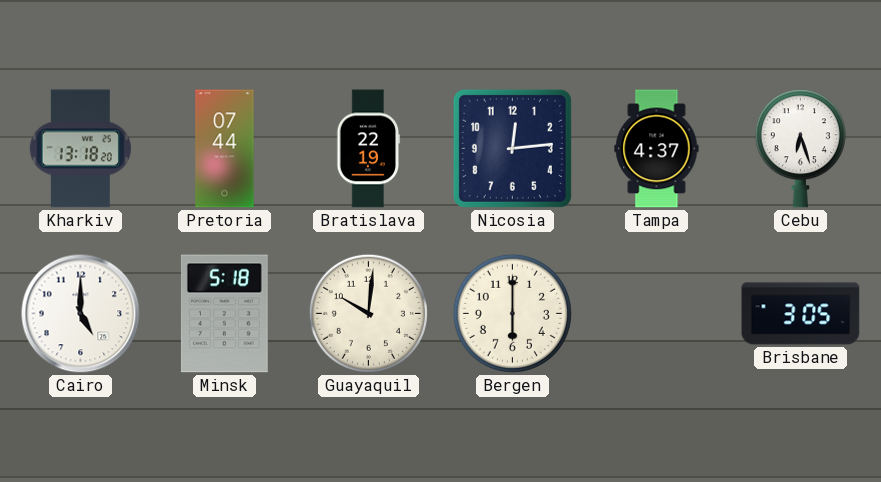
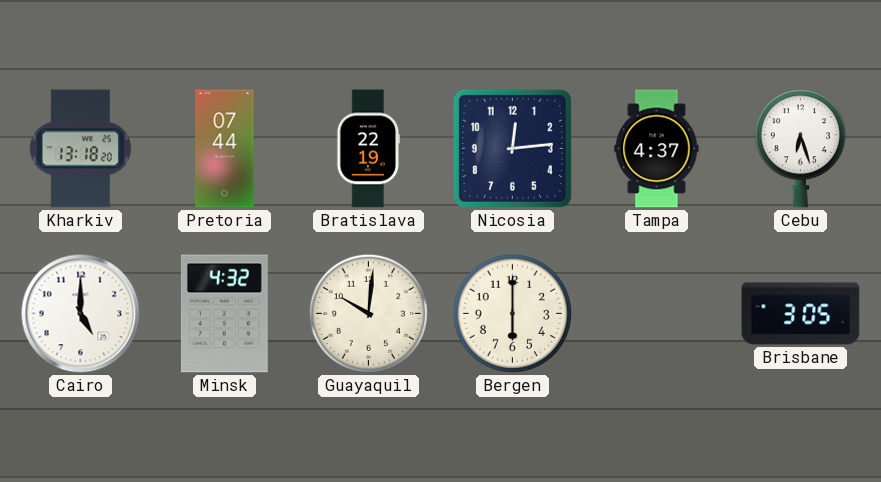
Minsk: 5:18 -> 4:32 (224, 314)
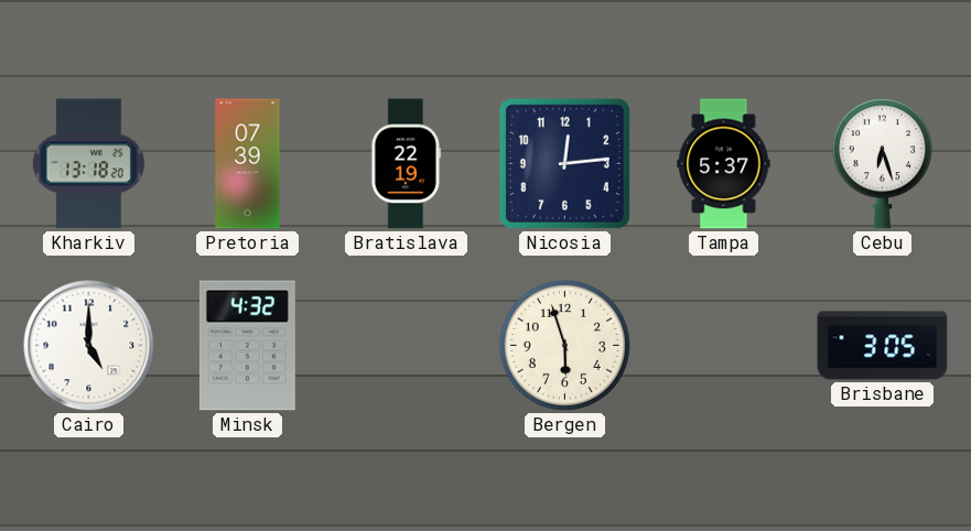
Pretoria: 07:44 -> 07:39 (248, 164)
Tampa: 4:37 -> 5:37 (724, 164)
Guayaquil: 10:01 -> none (368, 313)
Bergen: 6:00 -> 5:57 (564, 345)
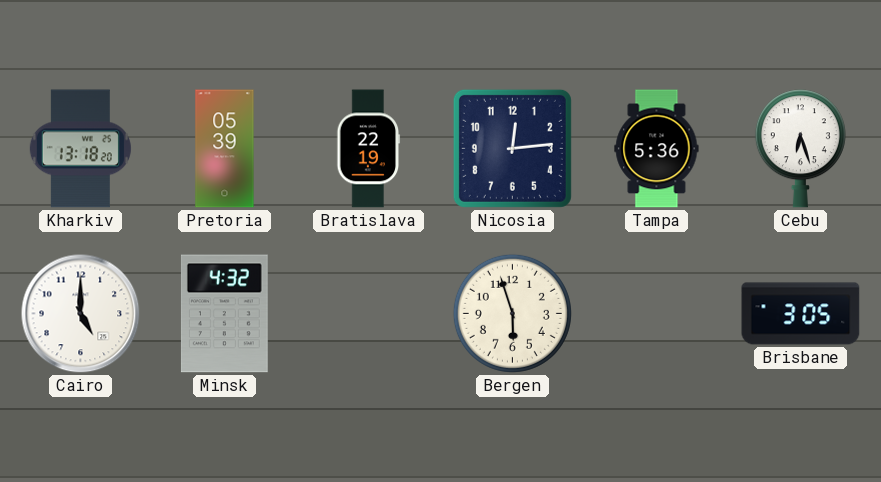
Pretoria: 07:39 -> 05:39 (225, 149)
Tampa: 5:37 -> 5:36 (657, 149)
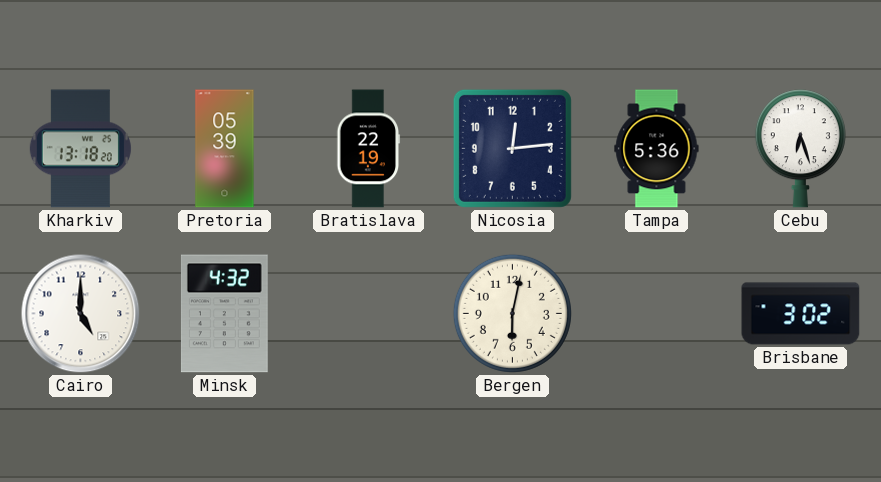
Bergen: 5:57 -> 6:02 (512, 313)
Brisbane: 3:05 -> 3:02 (801, 314)
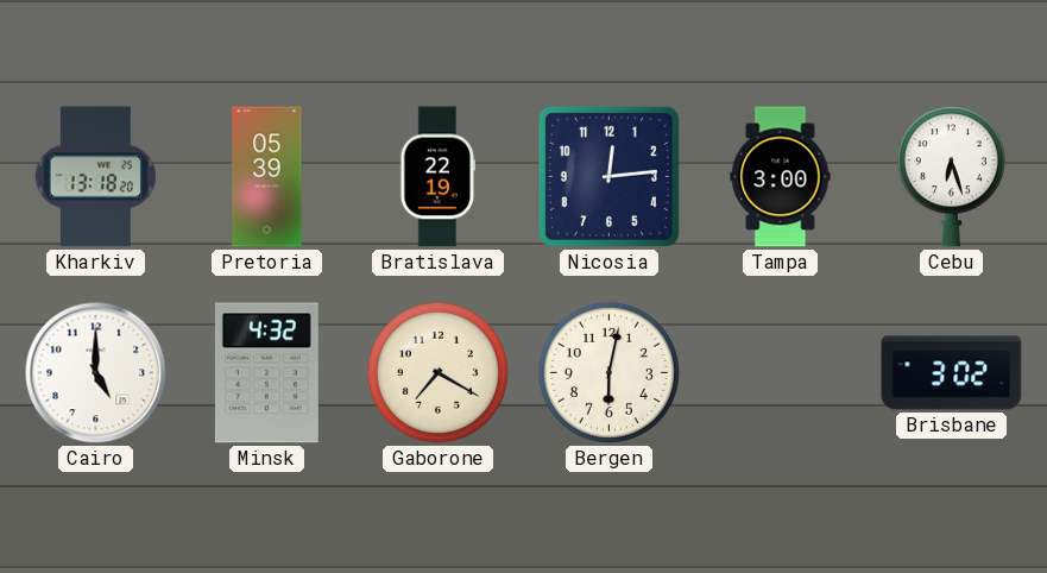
Tampa: 5:36 -> 3:00 (781, 177)
Gaborone: none -> 7:20 (437, 372)
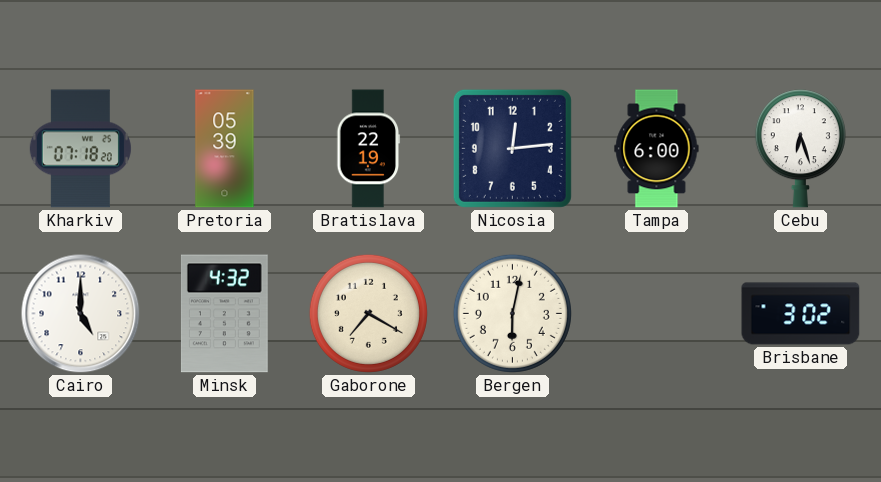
Kharkiv: 13:18 -> 07:18 (80, 149)
Tampa: 3:00 -> 6:00 (657, 149)
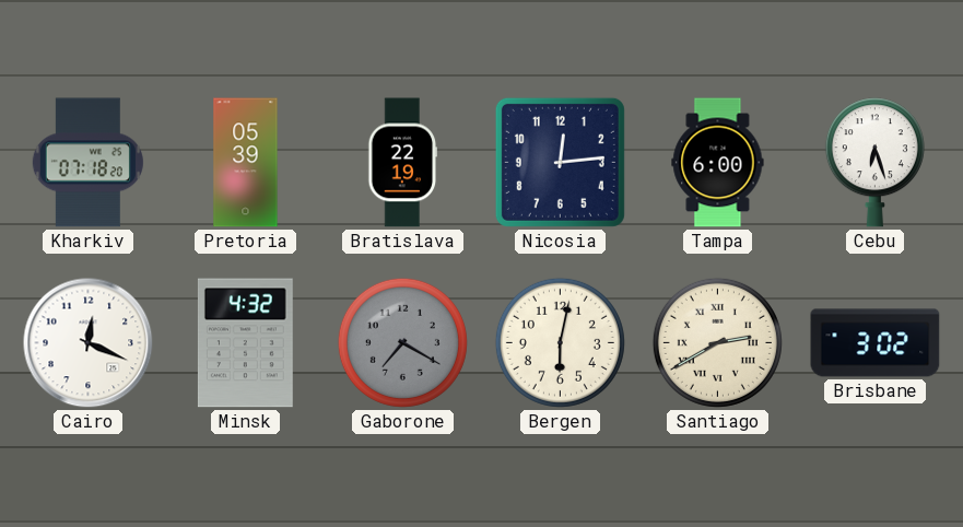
Cairo: 5:00 -> 12:19 (89, 343)
Gaborone dial: cream -> grey (402, 342)
Santiago: none -> 2:40 (717, 342)
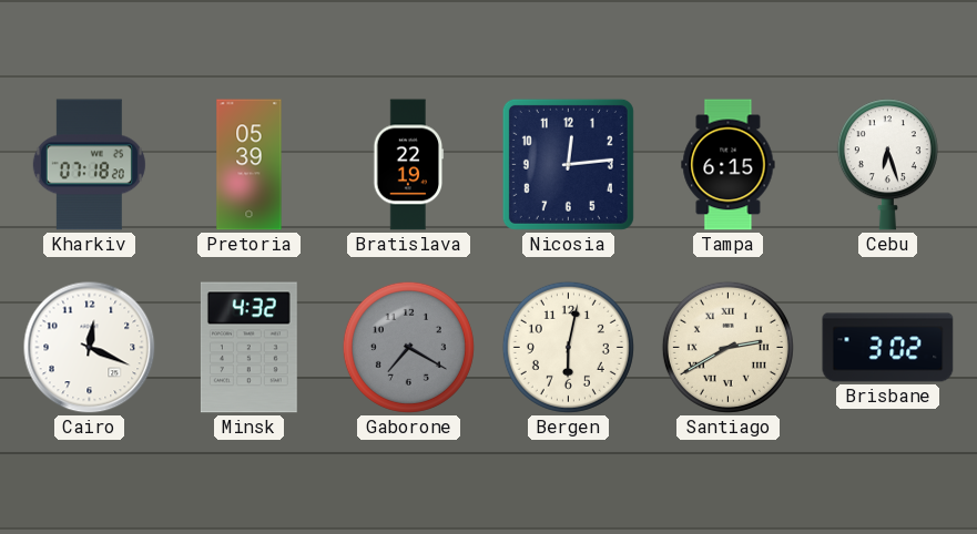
Tampa: 6:00 -> 6:15 (729, 165)
